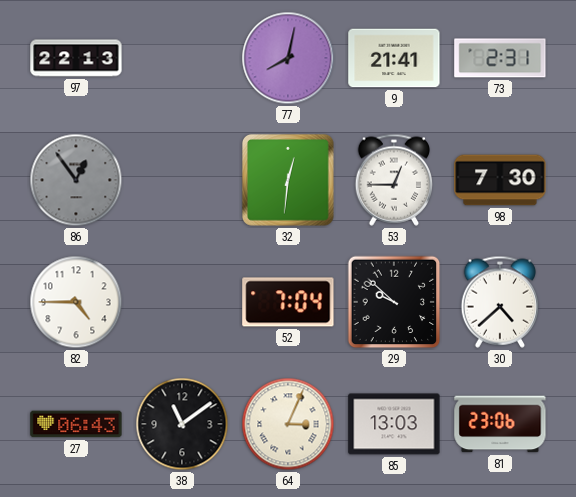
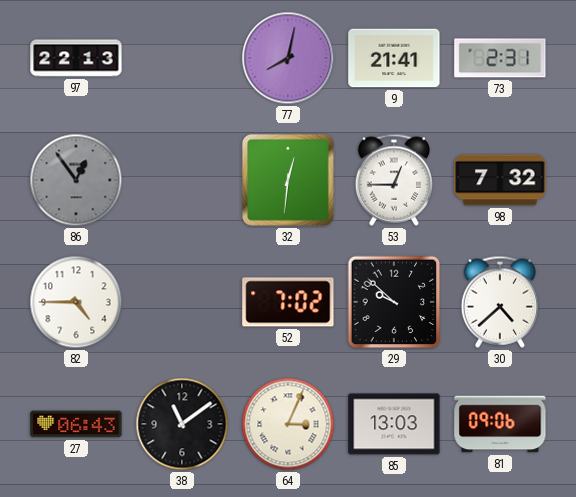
98: 7:30 -> 7:32 (500, 180)
52: 7:04 -> 7:02 (288, 302)
81: 23:06 -> 09:06 (500, 424)
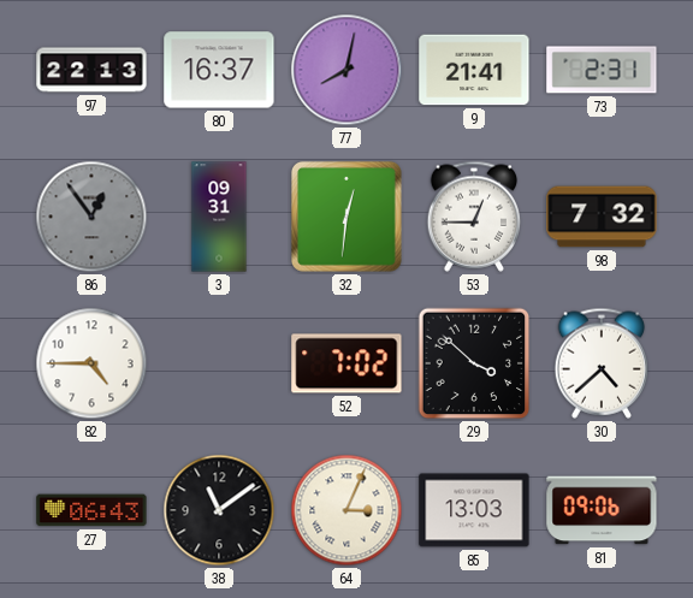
80: none -> 16:37 (219, 70)
3: none -> 09:31 (219, 217)
29: 9:52 -> 3:52 (474, 363)
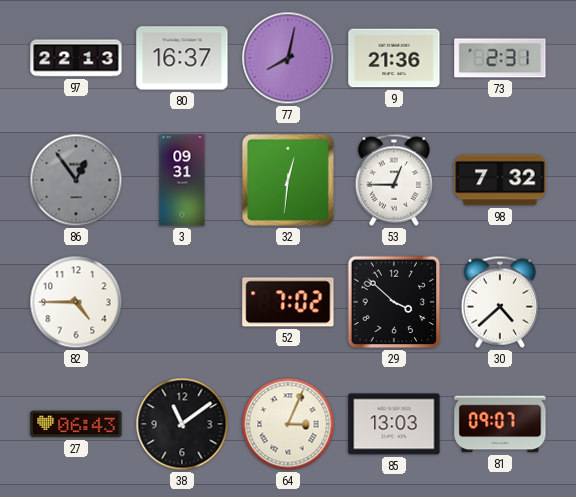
9: 21:41 -> 21:36 (394, 58)
81: 09:06 -> 09:07 (500, 424)
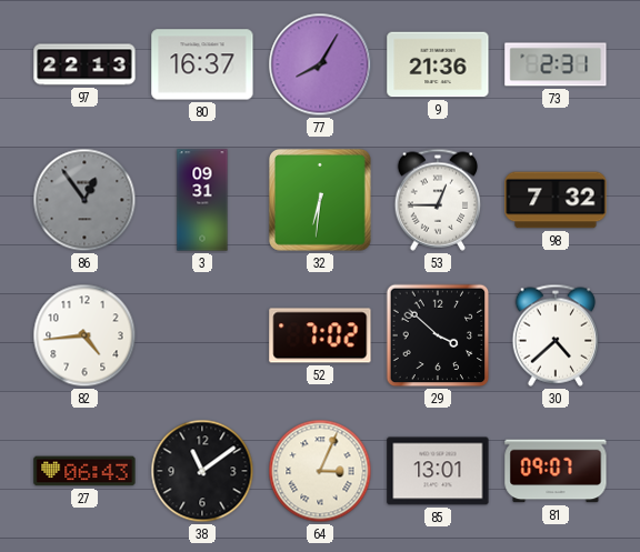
77: 8:02 -> 8:05 (320, 64)
32: 12:31 -> 6:31 (320, 200)
82: 4:45 -> 4:44 (84, 335)
85: 13:03 -> 13:01 (438, 471)
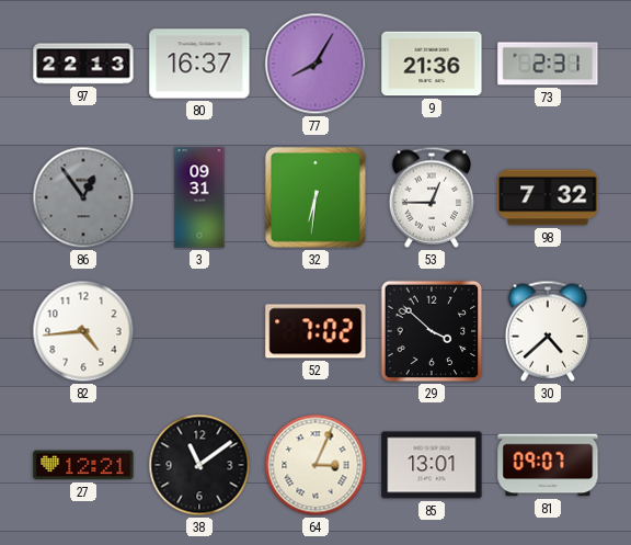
27: 06:43 -> 12:21 (83, 465)
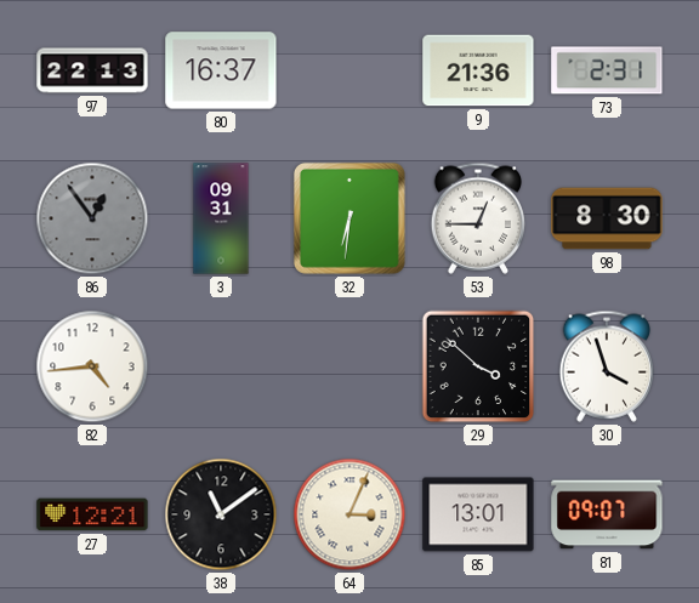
77: 8:05 -> none (315, 64)
98: 7:32 -> 8:30 (607, 218)
52: 7:02 -> none (315, 331)
30: 4:38 -> 3:57 (607, 366)
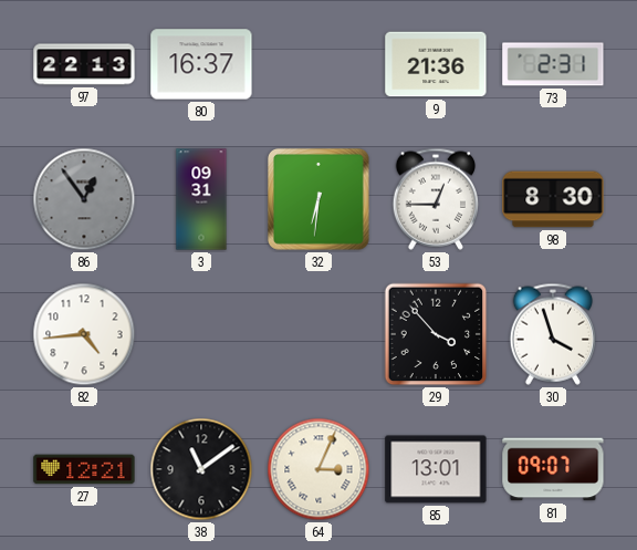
29: 3:52 -> 3:53 (436, 334)
